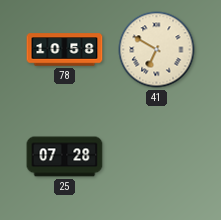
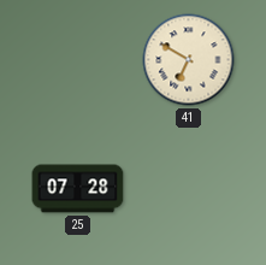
78: 10:58 -> none (65, 50)
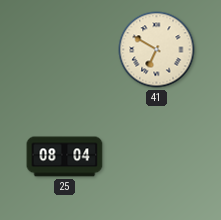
25: 07:28 -> 08:04 (65, 157)
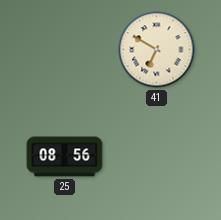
25: 08:04 -> 08:56 (65, 157)
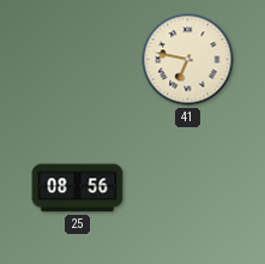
41: 6:50 -> 6:47 (188, 60)
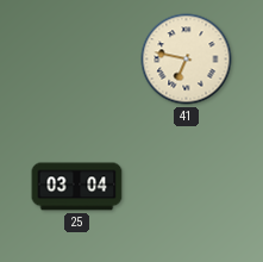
25: 08:56 -> 03:04 (77, 187)
